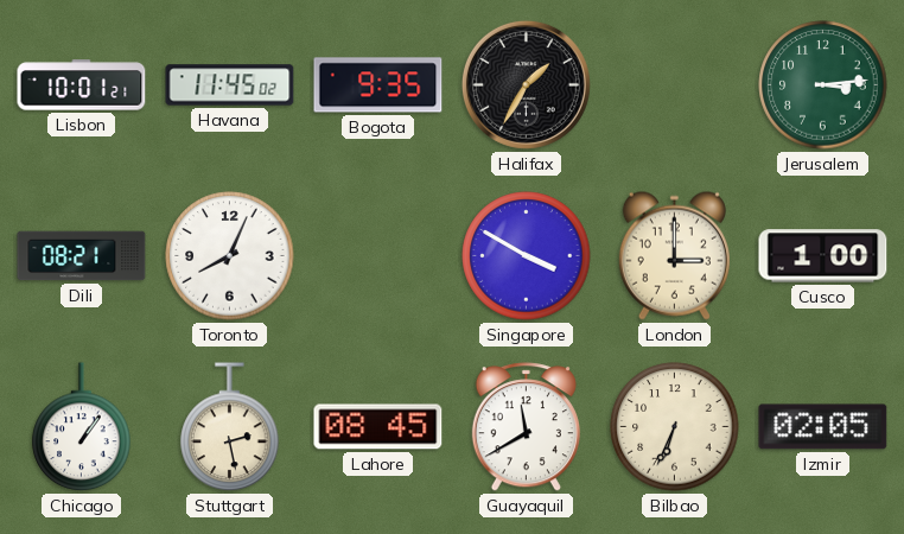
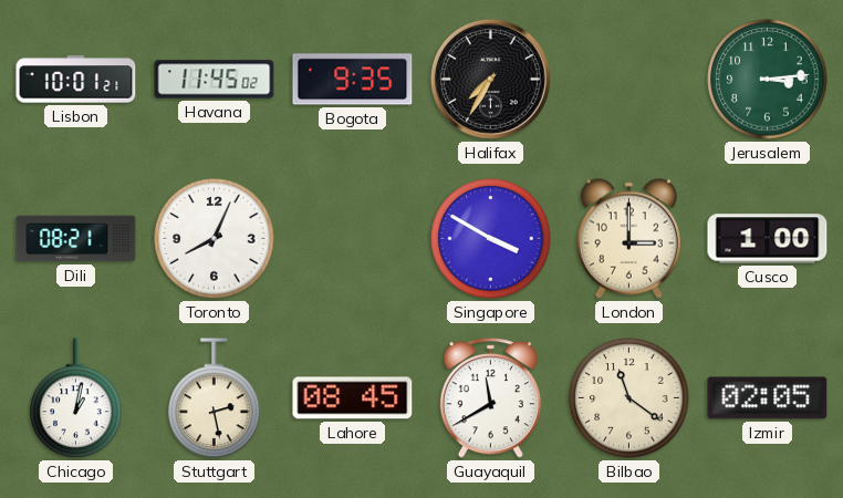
Halifax: 1:35 -> 7:35 (490, 79)
Chicago: 1:06 -> 1:02 (76, 398)
Bilbao: 6:34 -> 11:21 (629, 398)
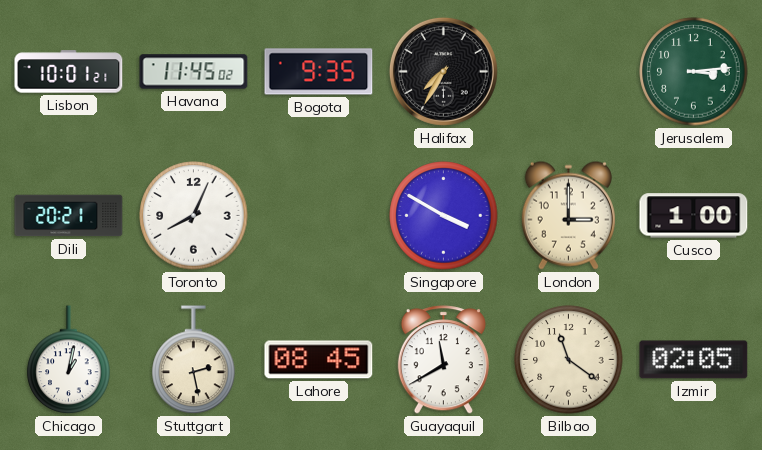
Dili: 08:21 -> 20:21 (69, 216)
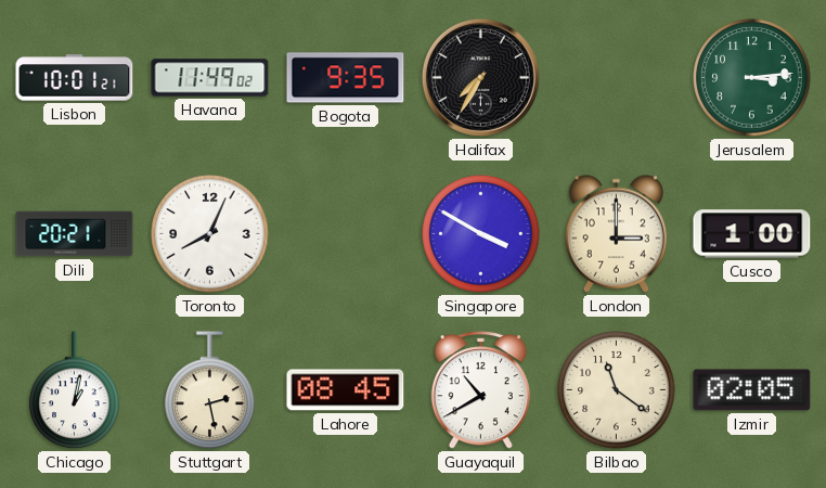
Havana: 11:45 -> 11:49 (210, 78)
Guayaquil: 11:40 -> 10:40 (480, 390)
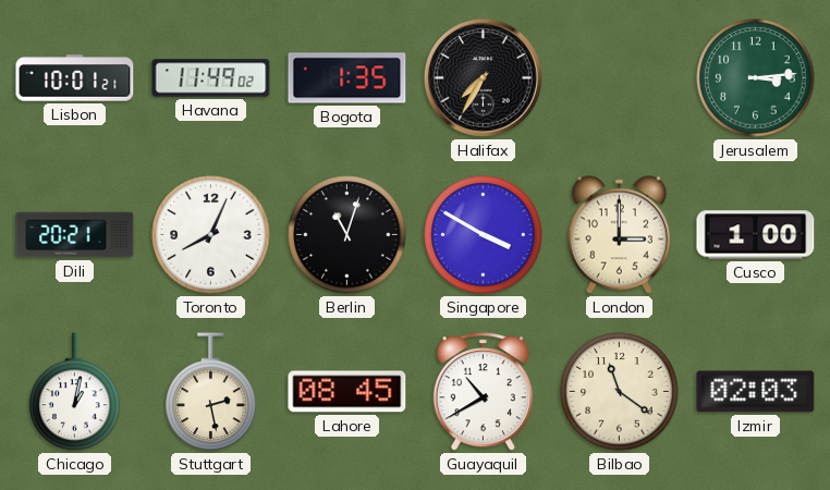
Bogota: 9:35 -> 1:35 (347, 78)
Berlin: none -> 11:03 (347, 235)
Izmir: 02:05 -> 02:03 (756, 392)
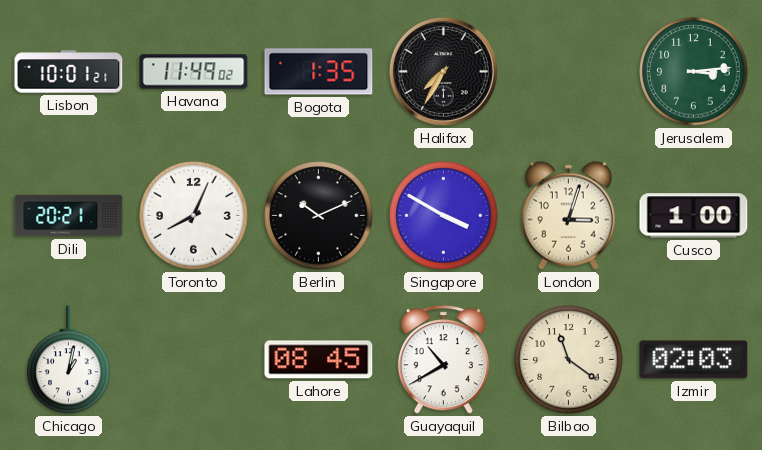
Berlin: 11:03 -> 10:11 (319, 216)
London: 3:00 -> 3:03 (568, 215)
Stuttgart: 2:28 -> none (211, 392)
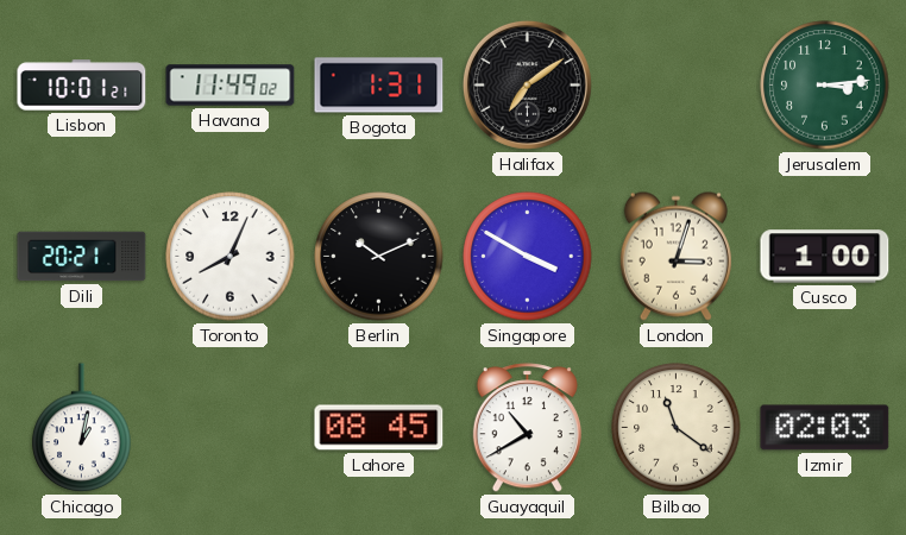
Bogota: 1:35 -> 1:31 (379, 86)
Halifax: 7:35 -> 7:09 (527, 84)
